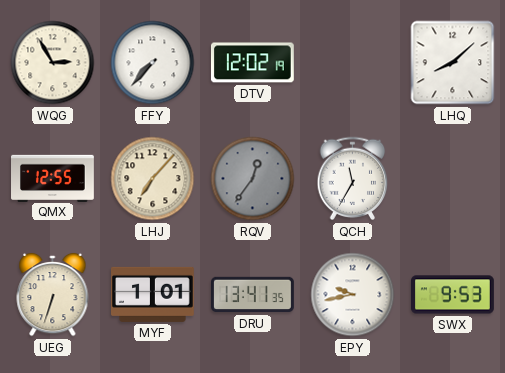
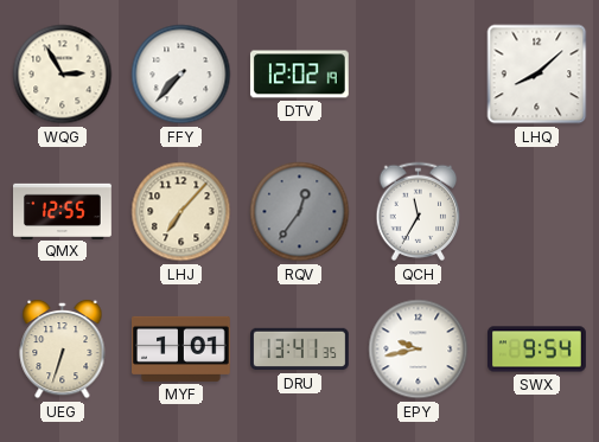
SWX: 9:53 -> 9:54 (537, 350)
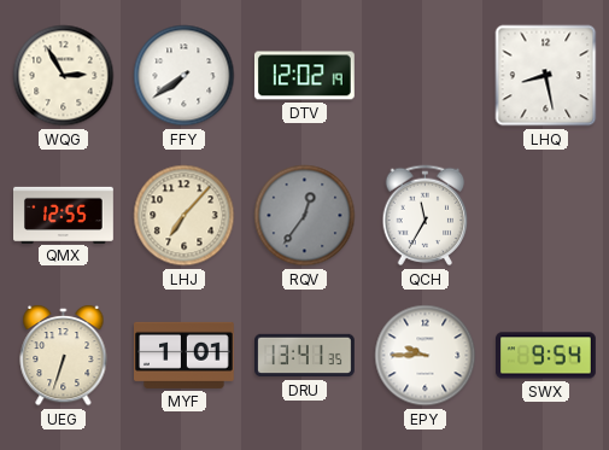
FFY: 7:37 -> 7:39 (185, 76)
LHQ: 8:08 -> 8:28 (546, 76)
EPY: 9:43 -> 9:45 (426, 356)
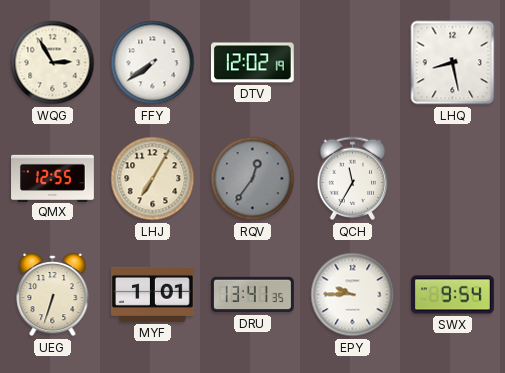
LHJ: 7:07 -> 7:05 (153, 179)
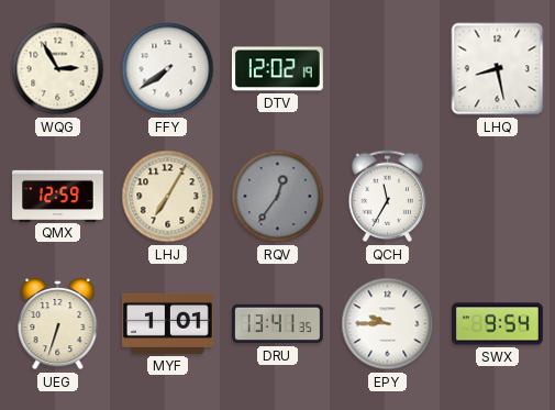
QMX: 12:55 -> 12:59 (58, 196)
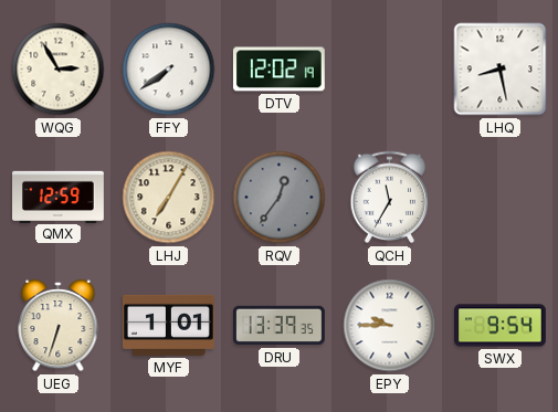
DRU: 13:41 -> 13:39 (280, 326)
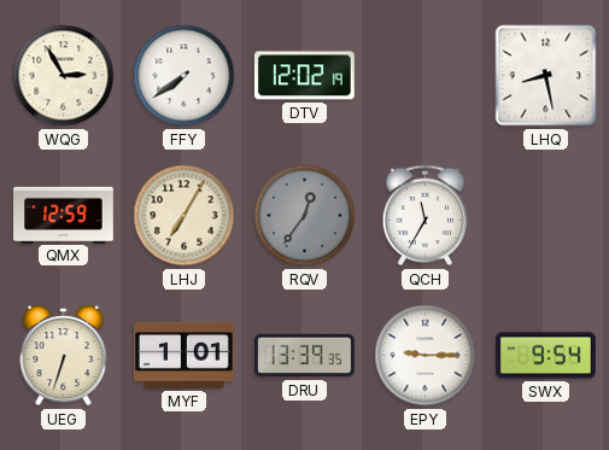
EPY: 9:45 -> 9:15 (426, 356)
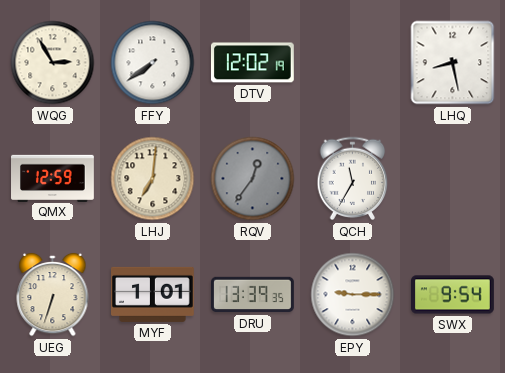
LHJ: 7:05 -> 7:01 (153, 179)
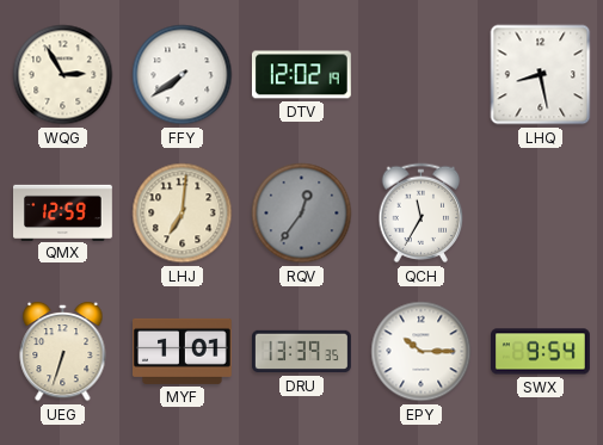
EPY: 9:15 -> 10:15 (422, 352)
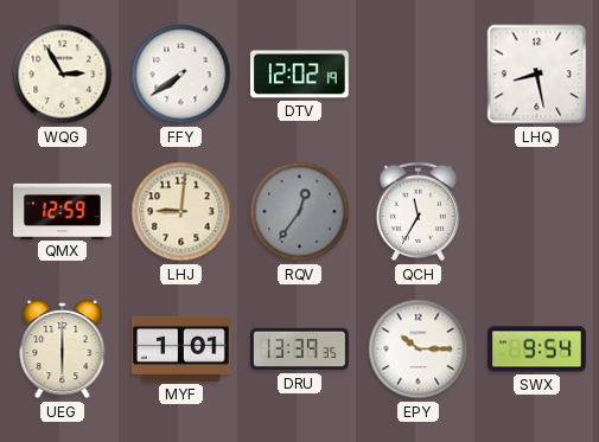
LHJ: 7:01 -> 9:01 (181, 212)
UEG: 6:33 -> 6:00 (63, 350)
